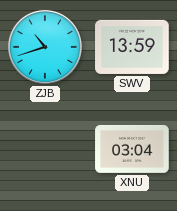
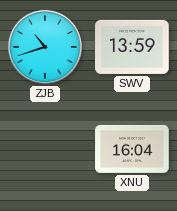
XNU: 03:04 -> 16:04 (132, 149)
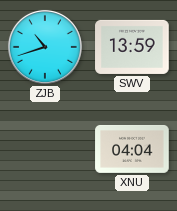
XNU: 16:04 -> 04:04 (132, 149)
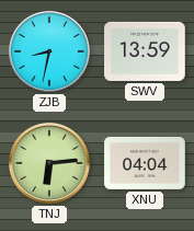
ZJB: 10:42 -> 8:32 (49, 51)
TNJ: none -> 6:14 (49, 163)
